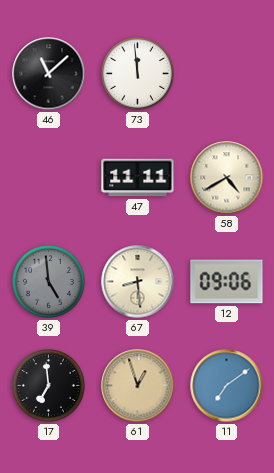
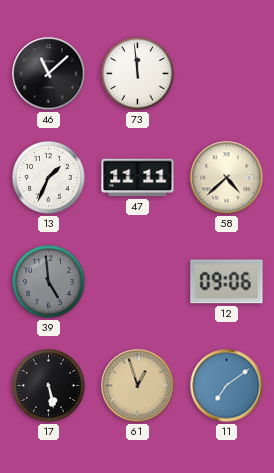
13: none -> 1:34 (49, 178)
58: 4:40 -> 4:38 (227, 178)
67: 8:29 -> none (138, 282)
17: 6:59 -> 5:28 (49, 386)
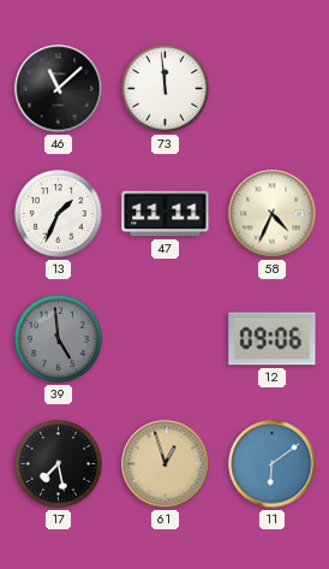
58: 4:38 -> 4:34 (273, 214)
17: 5:28 -> 7:28 (59, 464)
11: 7:09 -> 6:09 (273, 464)
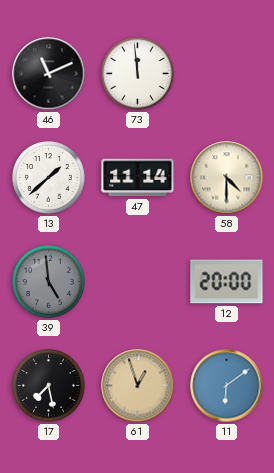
46: 11:08 -> 11:11 (49, 74)
13: 1:34 -> 1:38 (49, 178)
47: 11:11 -> 11:14 (138, 178)
58: 4:34 -> 4:30 (227, 178)
12: 09:06 -> 20:00 (227, 282)
